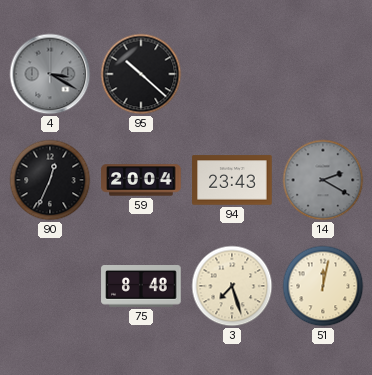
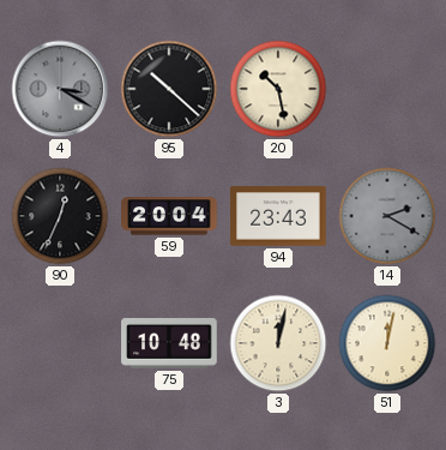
20: none -> 10:28 (278, 89)
75: 8:48 -> 10:48 (169, 344)
3: 7:27 -> 12:02 (278, 343)
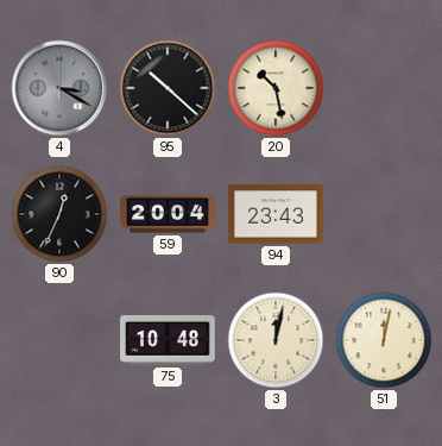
14: 2:20 -> none (387, 216)
